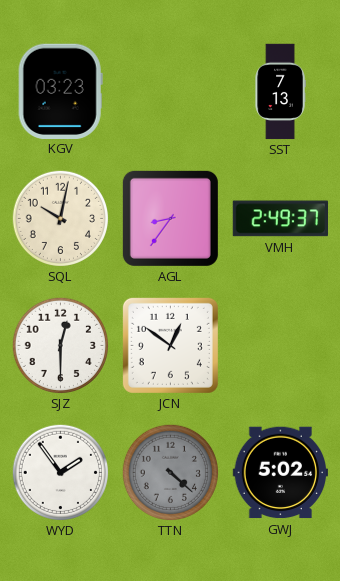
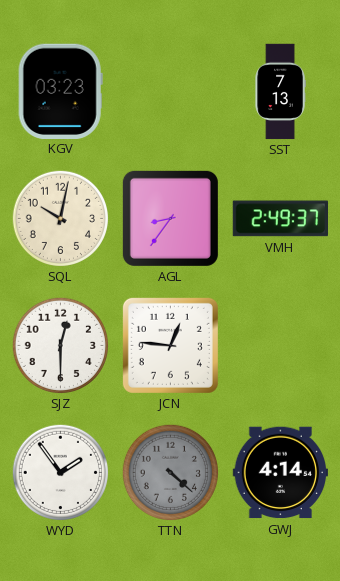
JCN: 12:51 -> 12:46 (170, 345)
GWJ: 5:02 -> 4:14 (280, 473)
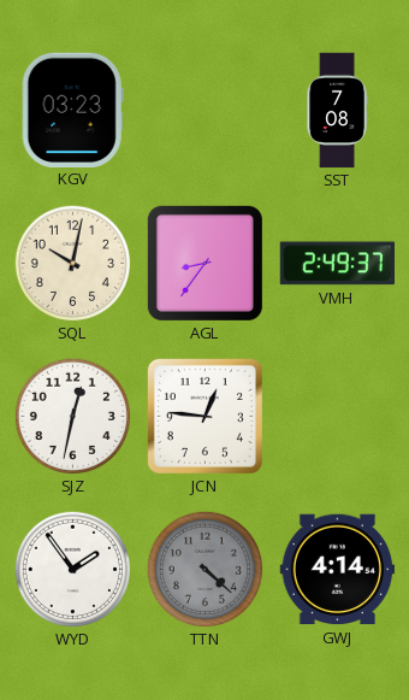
SST: 7:13 -> 7:08 (337, 111)
SJZ: 12:30 -> 12:32 (72, 416)
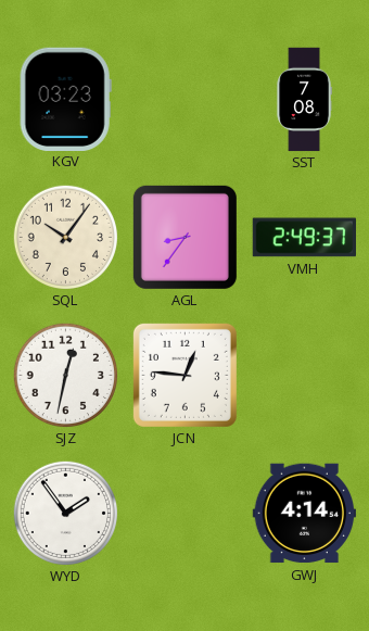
SQL: 10:02 -> 10:06 (65, 237)
TTN: 4:22 -> none (204, 569)
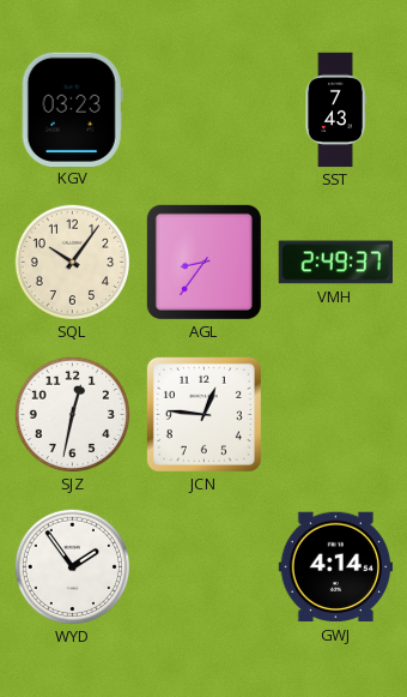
SST: 7:08 -> 7:43 (335, 110)
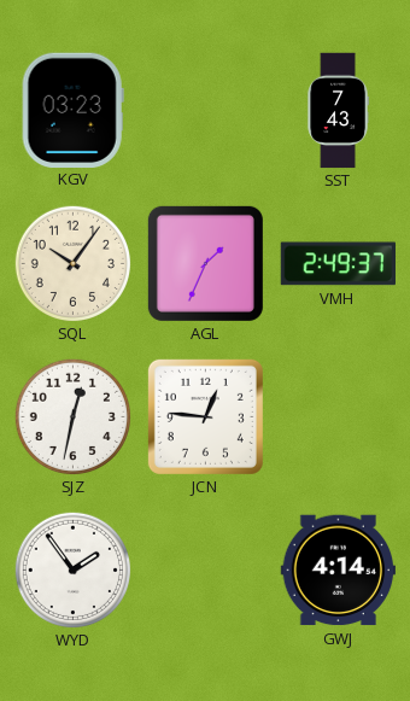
AGL: 8:36 -> 1:34 (205, 263)
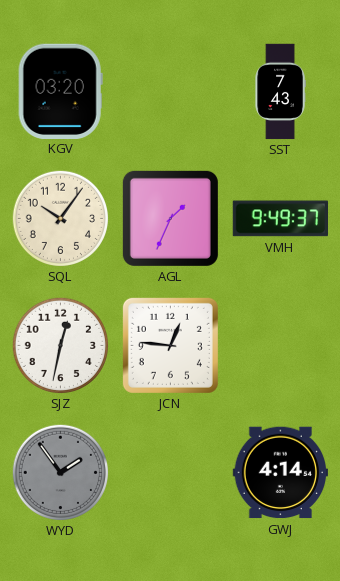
KGV: 03:23 -> 03:20 (60, 91)
VMH: 2:49 -> 9:49 (280, 219)
WYD dial: white -> grey (60, 472)
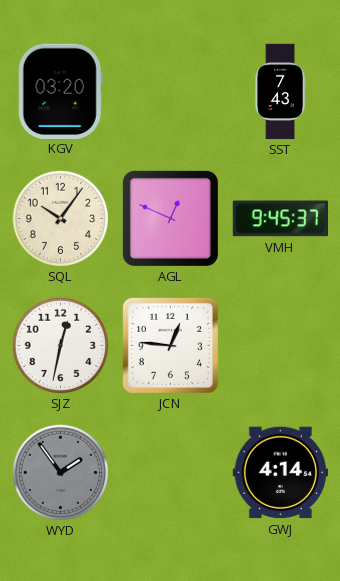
AGL: 1:34 -> 12:49 (170, 218)
VMH: 9:49 -> 9:45 (280, 219)
